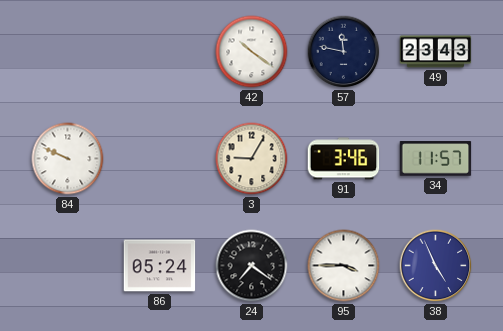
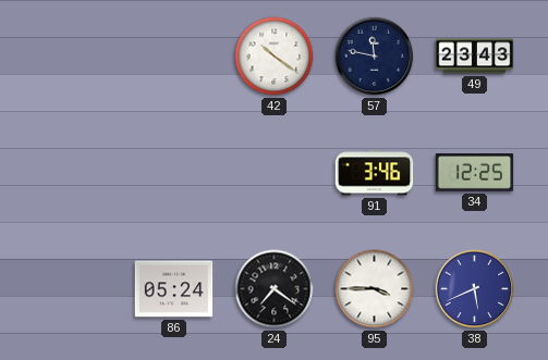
84: 9:49 -> none (68, 159)
3: 9:05 -> none (252, 159)
34: 11:57 -> 12:25 (475, 173)
38: 4:56 -> 5:41 (475, 289)
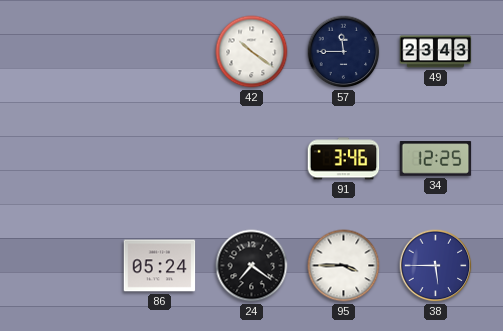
57: 11:47 -> 11:45 (344, 52)
38: 5:41 -> 5:45 (436, 266)
